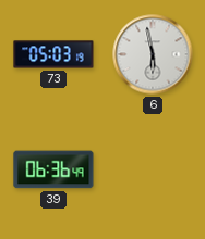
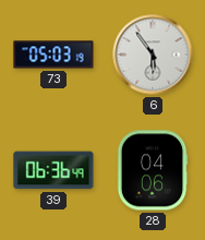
6: 5:58 -> 5:54 (153, 55)
28: none -> 04:06 (153, 170)
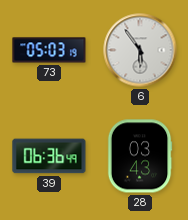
28: 04:06 -> 03:43 (140, 156)
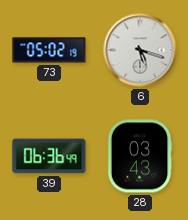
73: 05:03 -> 05:02 (49, 50)
6: 5:54 -> 5:18 (140, 50)
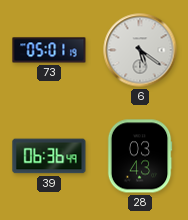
73: 05:02 -> 05:01 (49, 50)
6: 5:18 -> 5:21 (140, 50)
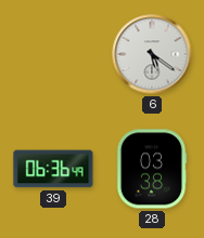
73: 05:01 -> none (49, 50)
28: 03:43 -> 03:38 (152, 169)
